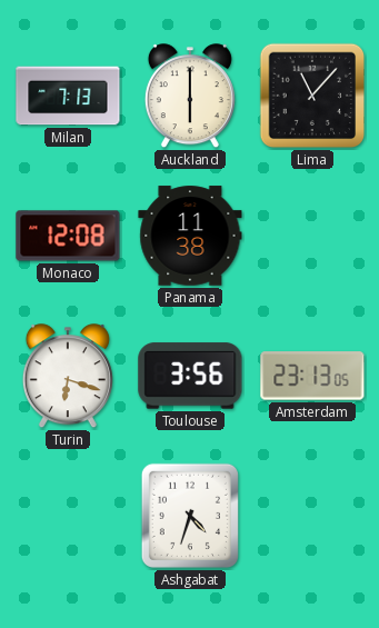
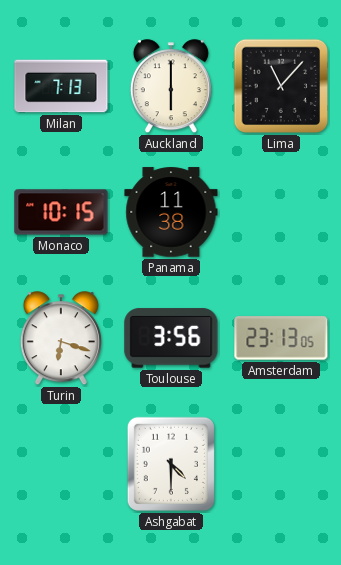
Monaco: 12:08 -> 10:15 (61, 212)
Ashgabat: 4:33 -> 4:30 (171, 464)
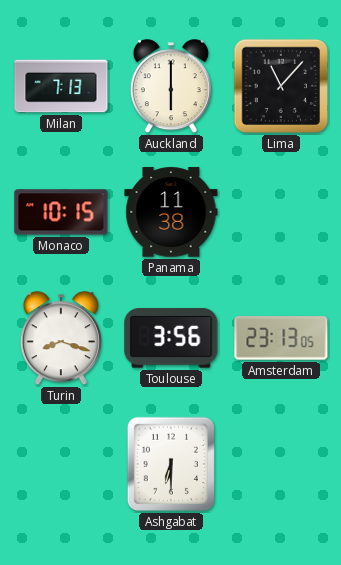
Turin: 6:18 -> 8:18 (61, 339)
Ashgabat: 4:30 -> 6:30 (171, 464)
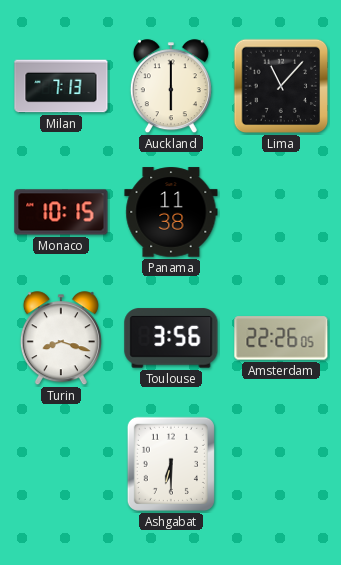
Amsterdam: 23:13 -> 22:26 (281, 338)
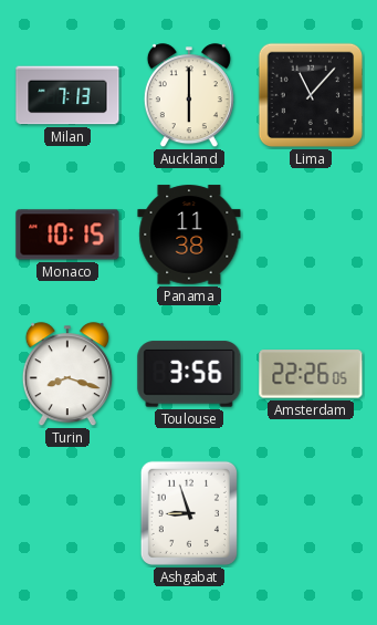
Ashgabat: 6:30 -> 8:57 (189, 513)
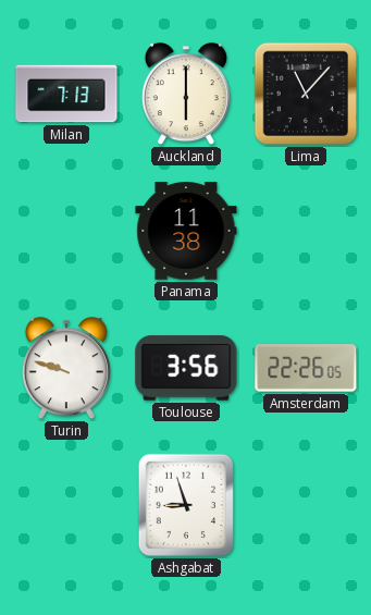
Monaco: 10:15 -> none (67, 235)
Turin: 8:18 -> 9:48 (66, 369)
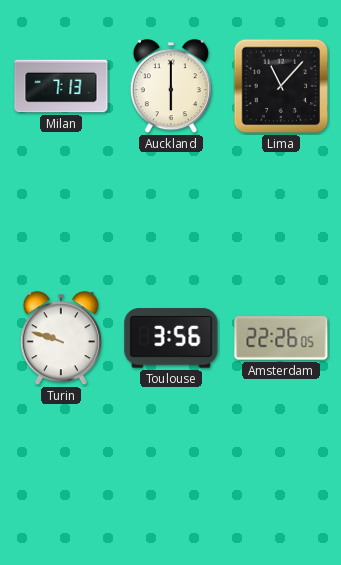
Panama: 11:38 -> none (186, 231)
Ashgabat: 8:57 -> none (186, 505)
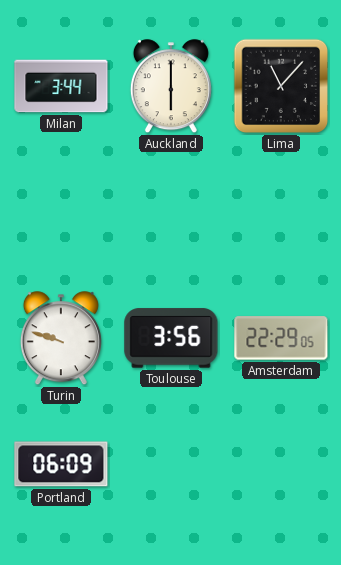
Milan: 7:13 -> 3:44 (61, 86)
Amsterdam: 22:26 -> 22:29 (281, 338)
Portland: none -> 06:09 (61, 464)
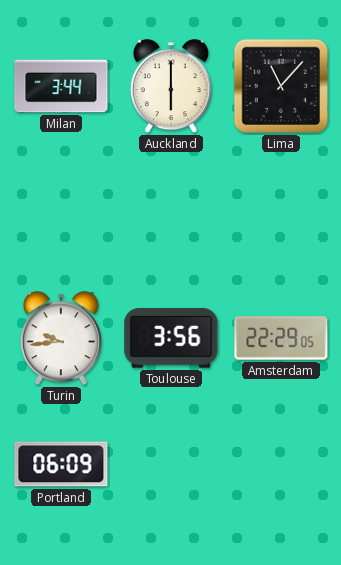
Turin: 9:48 -> 9:44 (61, 339)
